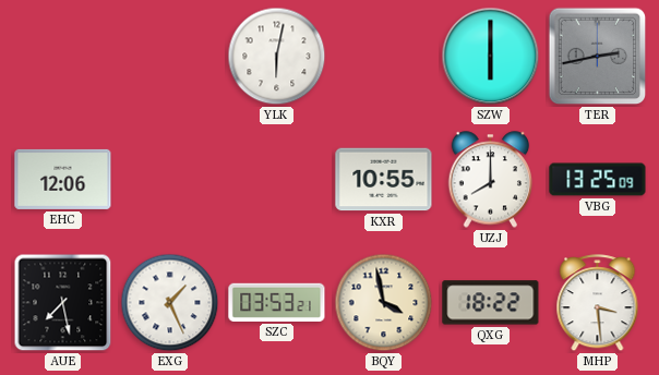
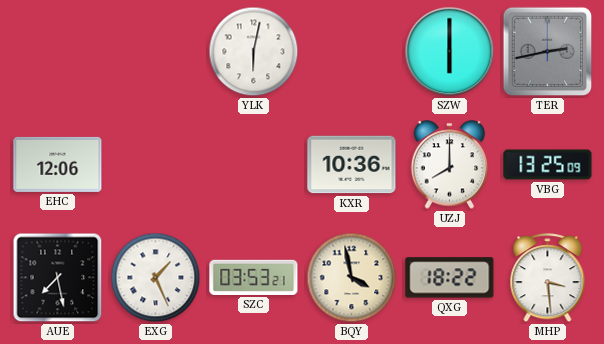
KXR: 10:55 -> 10:36 (352, 165)
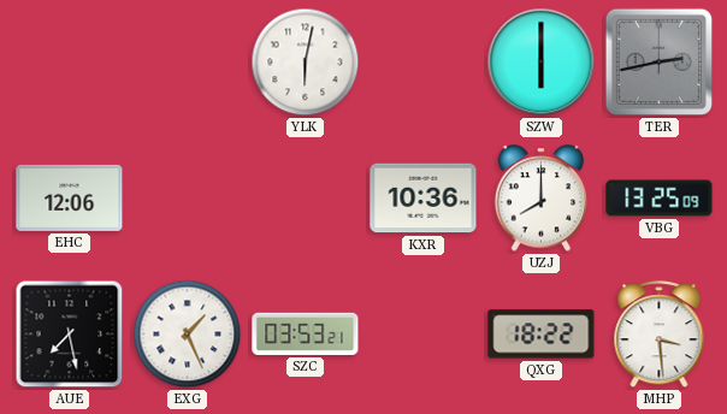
BQY: 3:58 -> none (352, 278)
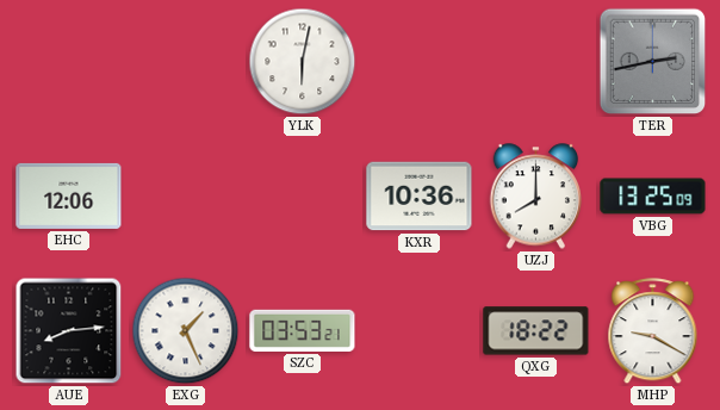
SZW: 6:00 -> none (542, 63)
AUE: 7:28 -> 8:14 (69, 331)
MHP: 3:29 -> 9:20 (653, 331)
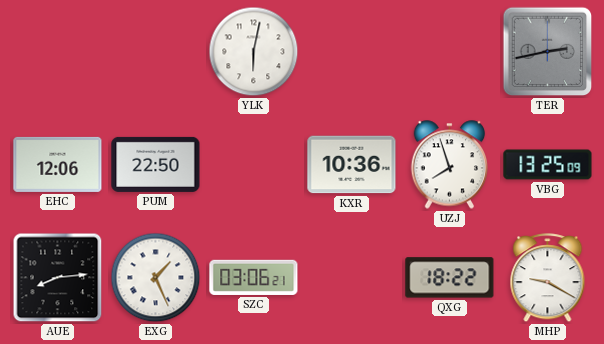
PUM: none -> 22:50 (156, 164)
UZJ: 8:00 -> 7:57 (450, 165)
SZC: 03:53 -> 03:06 (254, 277)
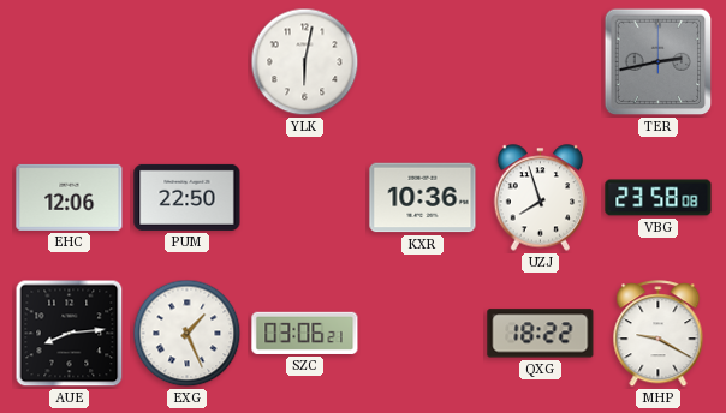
VBG: 13:25 -> 23:58 (659, 198)
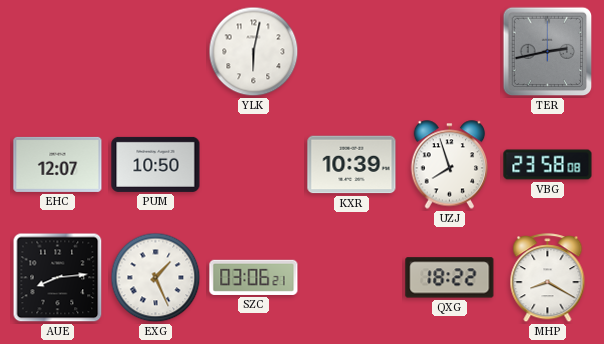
EHC: 12:06 -> 12:07 (58, 164)
PUM: 22:50 -> 10:50 (156, 164)
KXR: 10:36 -> 10:39 (352, 165)
MHP: 9:20 -> 8:20 (548, 278)
